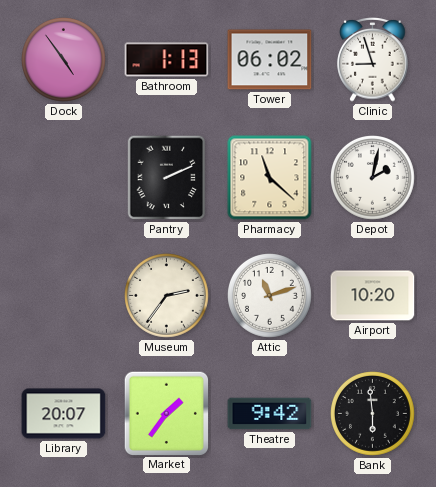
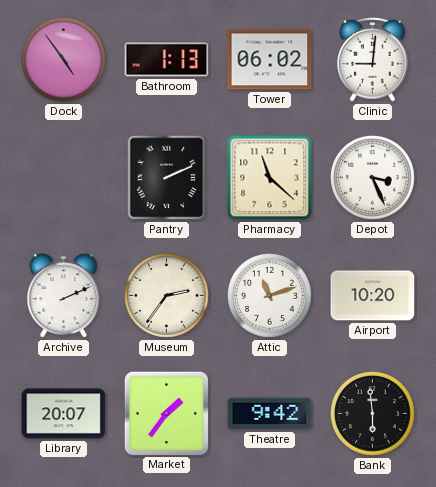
Clinic: 8:57 -> 9:01 (373, 60)
Depot: 2:02 -> 3:26 (373, 178)
Archive: none -> 2:11 (64, 296)
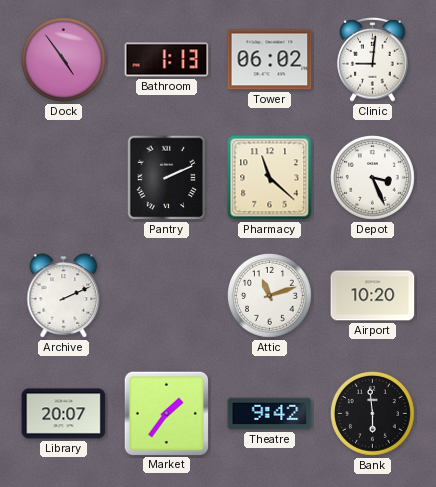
Museum: 2:36 -> none (167, 296)
